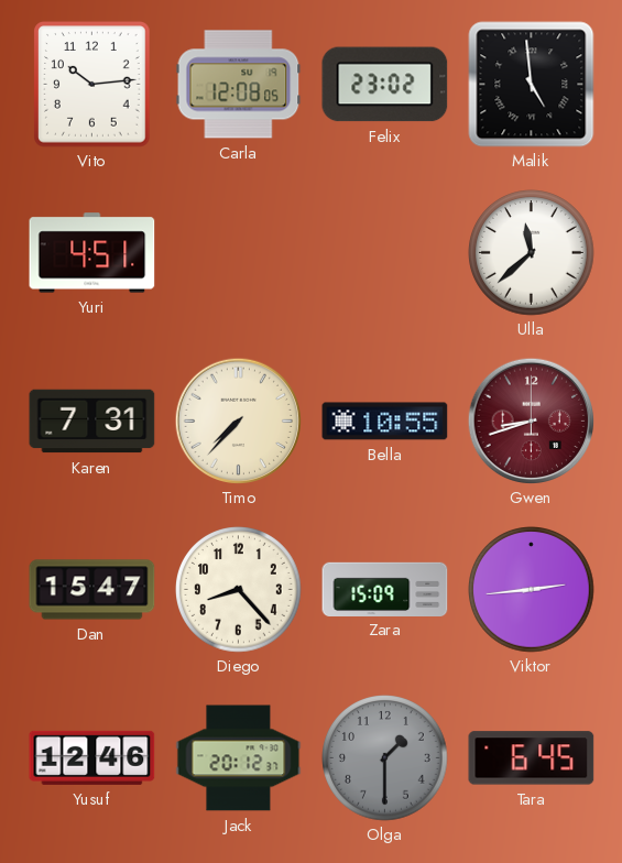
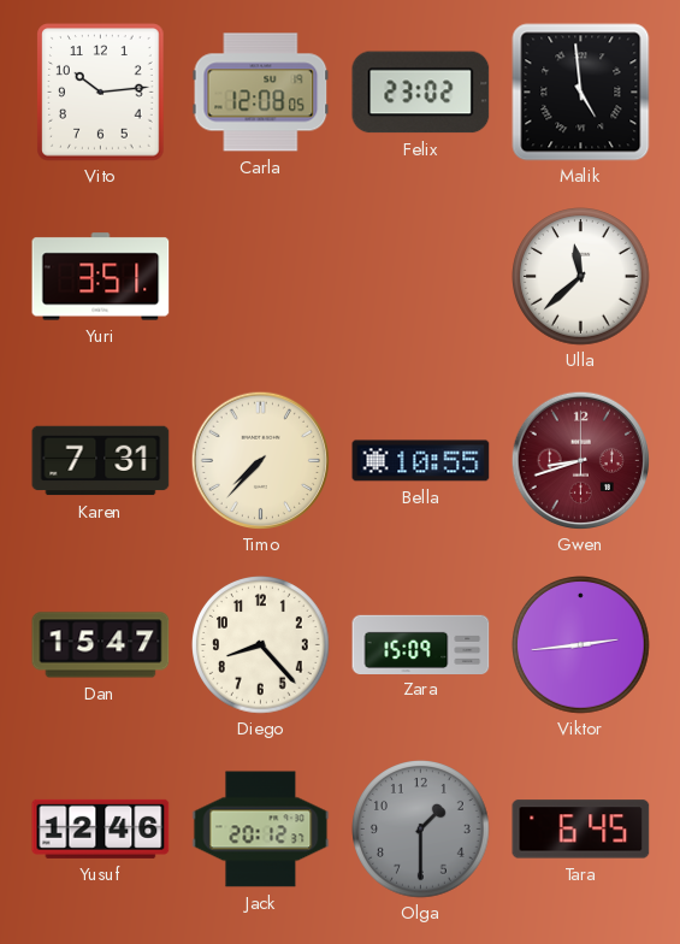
Yuri: 4:51 -> 3:51 (101, 277)
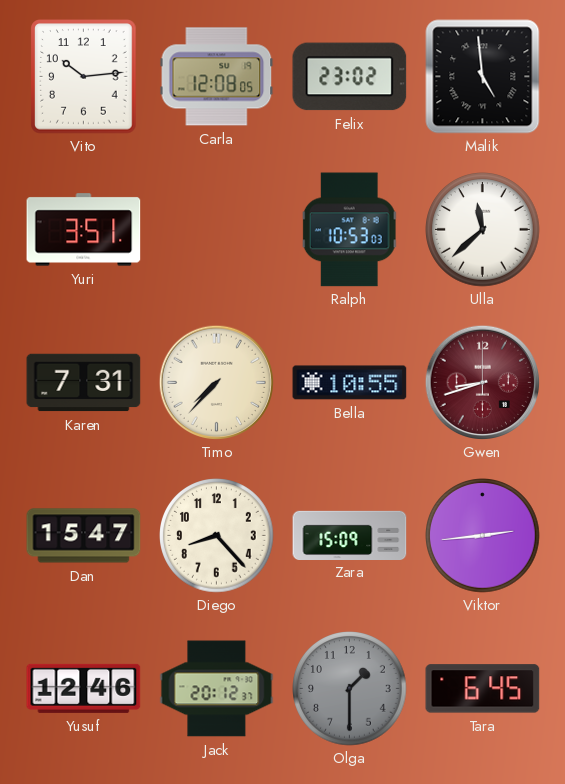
Ralph: none -> 10:53 (350, 230)
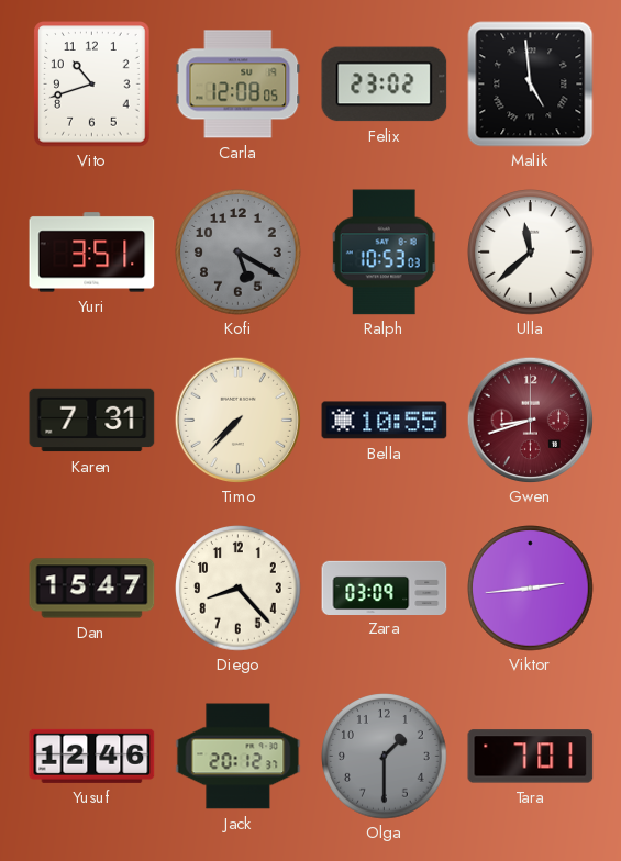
Vito: 10:14 -> 10:42 (92, 85)
Kofi: none -> 5:20 (239, 253)
Zara: 15:09 -> 03:09 (385, 588)
Tara: 6:45 -> 7:01 (531, 757)
